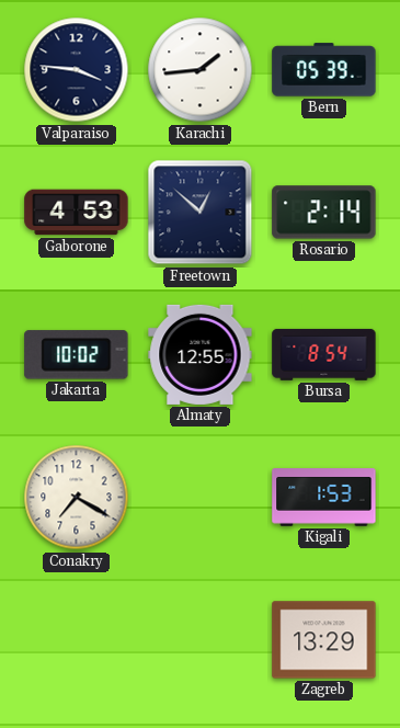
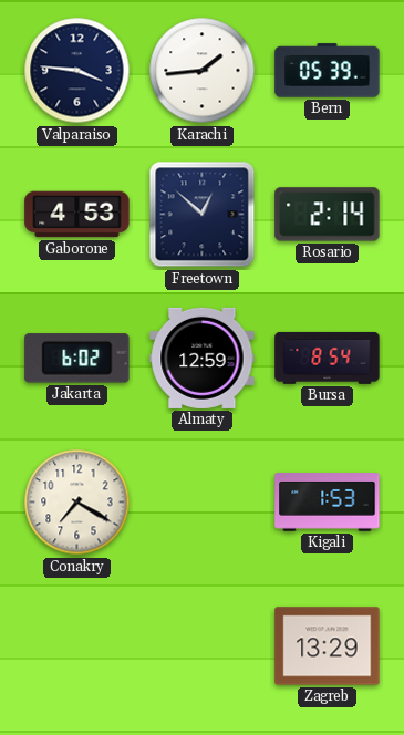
Jakarta: 10:02 -> 6:02 (77, 359)
Almaty: 12:55 -> 12:59 (203, 358)
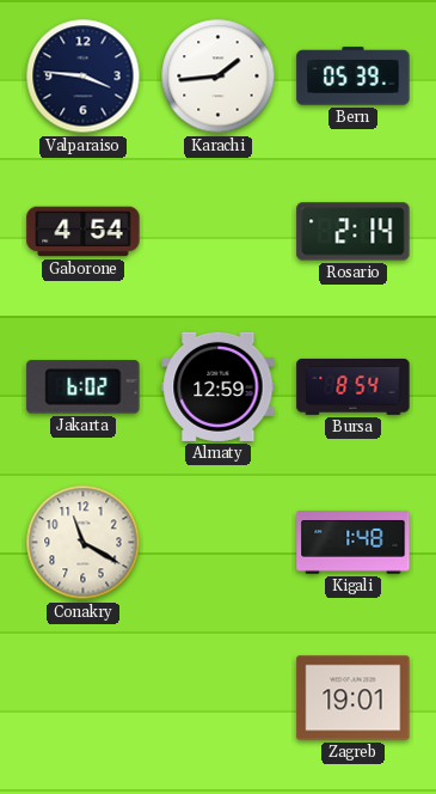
Gaborone: 4:53 -> 4:54 (84, 232)
Freetown: 12:52 -> none (203, 215)
Conakry: 7:20 -> 11:20 (84, 543)
Kigali: 1:53 -> 1:48 (354, 543)
Zagreb: 13:29 -> 19:01 (354, 698)
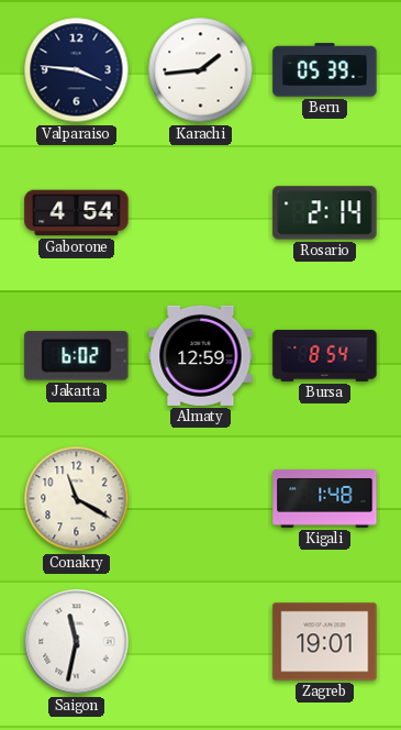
Saigon: none -> 11:32 (77, 642)
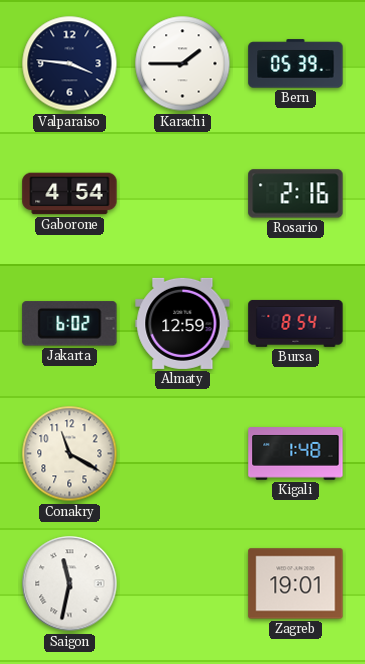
Karachi: 1:44 -> 1:45 (183, 64)
Rosario: 2:14 -> 2:16 (296, 194)
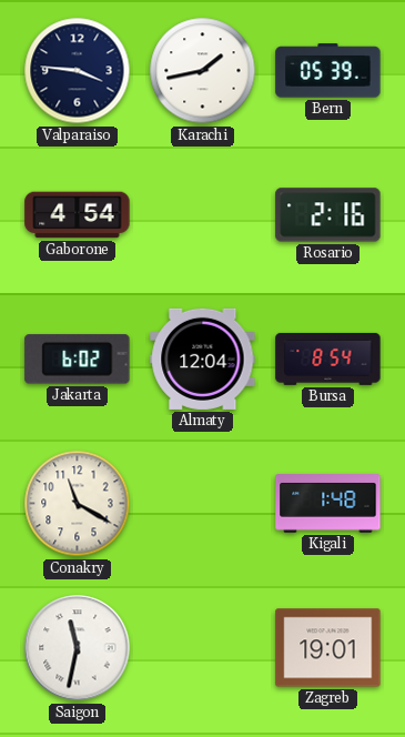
Karachi: 1:45 -> 1:43 (203, 71)
Almaty: 12:59 -> 12:04 (203, 359)
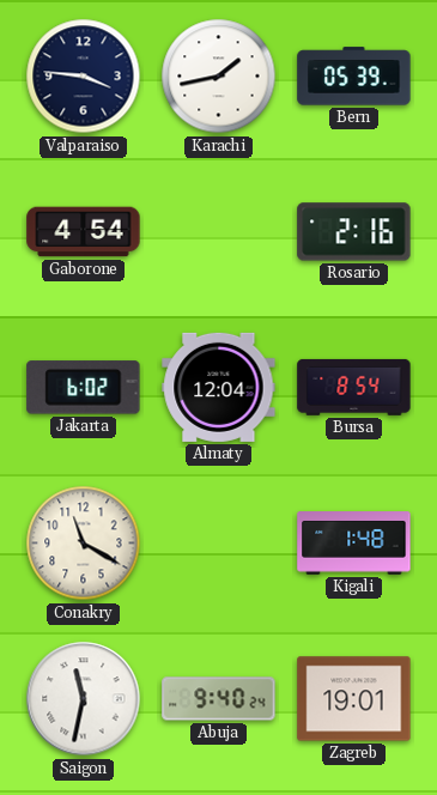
Abuja: none -> 9:40 (219, 699)
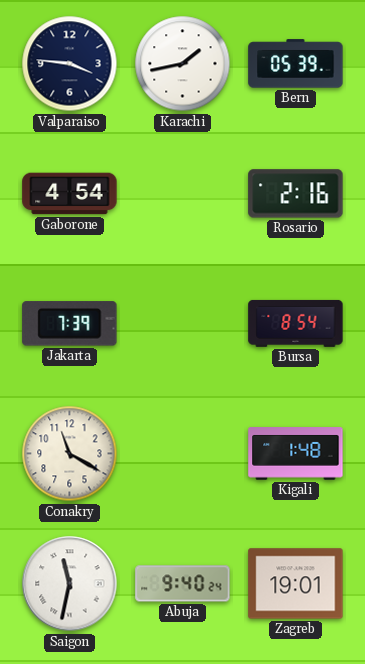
Jakarta: 6:02 -> 7:39 (70, 324)
Almaty: 12:04 -> none (219, 387)
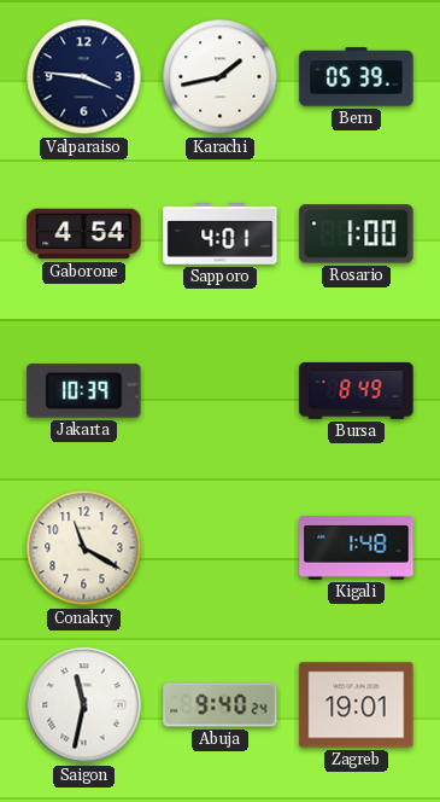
Sapporo: none -> 4:01 (221, 234)
Rosario: 2:16 -> 1:00 (357, 234)
Jakarta: 7:39 -> 10:39 (84, 391)
Bursa: 8:54 -> 8:49 (357, 390)
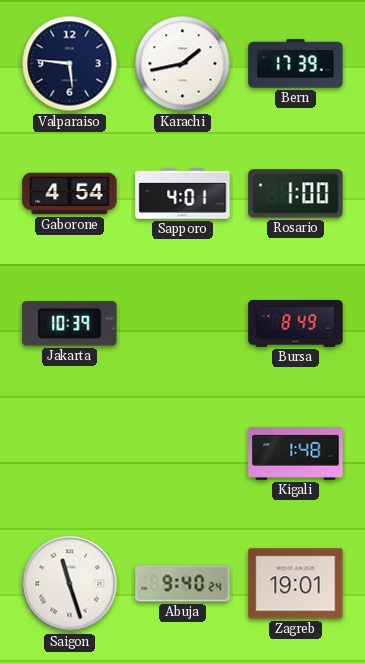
Valparaiso: 3:46 -> 5:46 (70, 64)
Bern: 05:39 -> 17:39 (296, 64)
Conakry: 11:20 -> none (84, 548)
Saigon: 11:32 -> 11:27 (70, 584)
